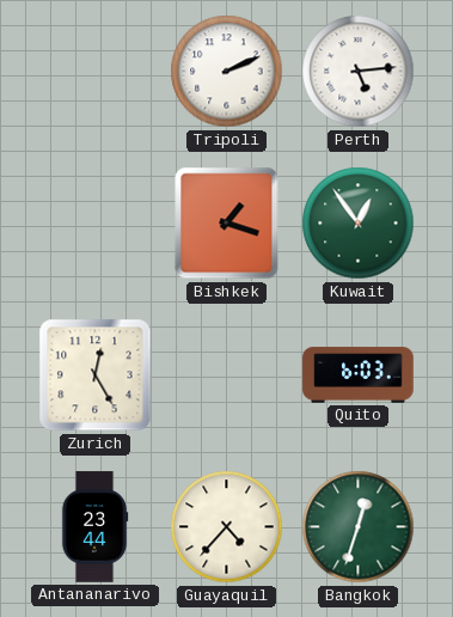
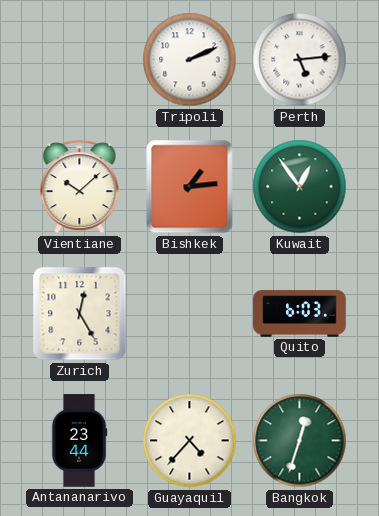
Vientiane: none -> 10:08 (80, 187)
Bishkek: 1:18 -> 1:14 (190, 187)
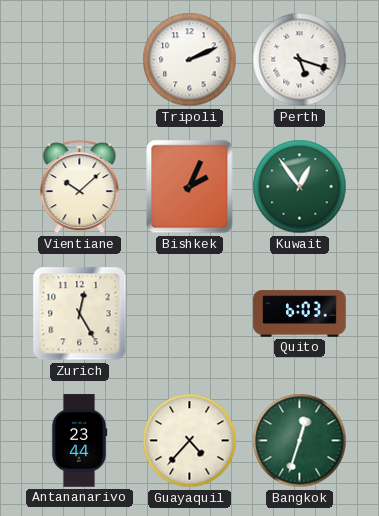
Perth: 5:14 -> 5:18 (300, 60)
Bishkek: 1:14 -> 2:04 (190, 187)
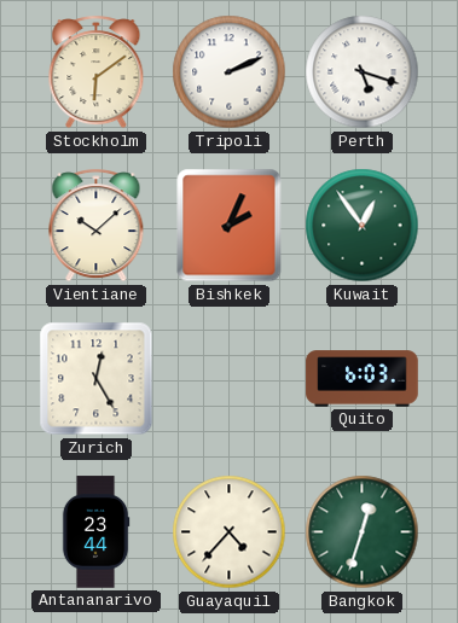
Stockholm: none -> 6:09 (97, 72)
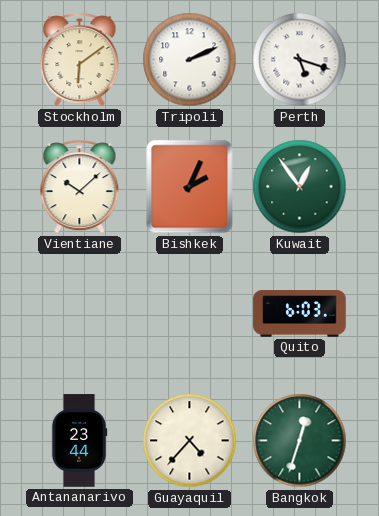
Zurich: 12:25 -> none (97, 379)
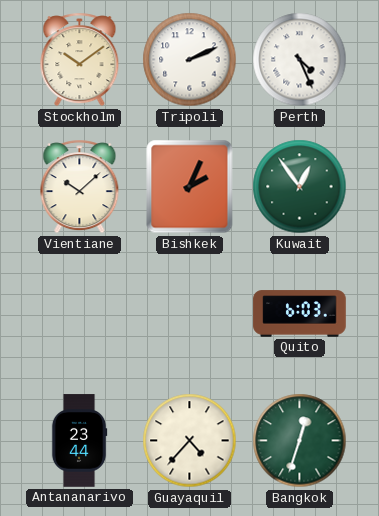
Stockholm: 6:09 -> 10:09 (80, 60)
Perth: 5:18 -> 4:26 (300, 60)
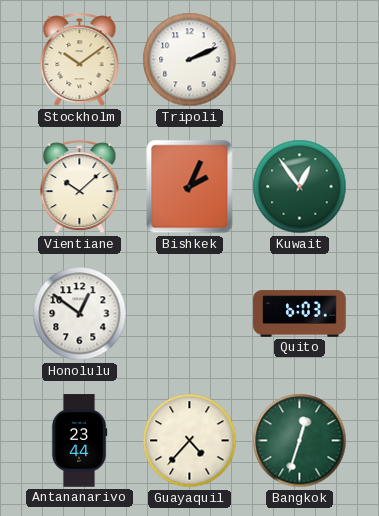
Perth: 4:26 -> none (300, 60)
Honolulu: none -> 12:51 (80, 314)
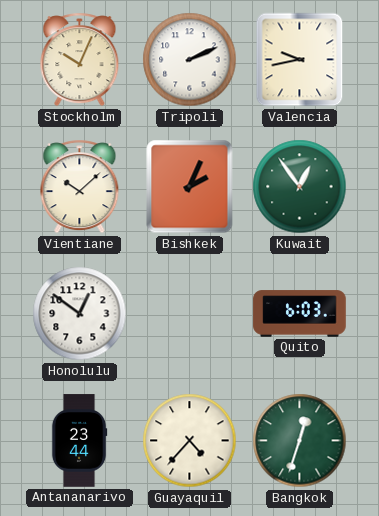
Stockholm: 10:09 -> 10:04 (80, 60)
Valencia: none -> 9:43 (300, 60)
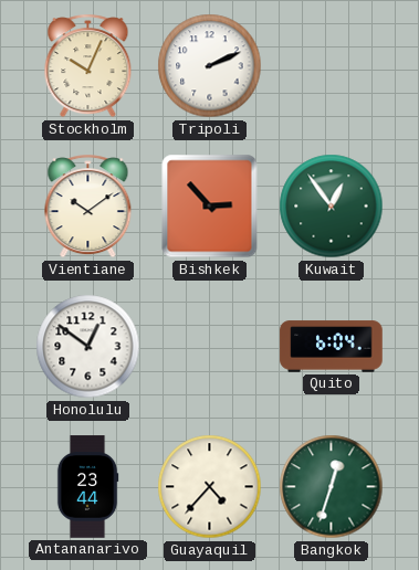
Valencia: 9:43 -> none (300, 60)
Vientiane: 10:08 -> 10:09 (88, 207)
Bishkek: 2:04 -> 2:53 (210, 207)
Quito: 6:03 -> 6:04 (332, 347)
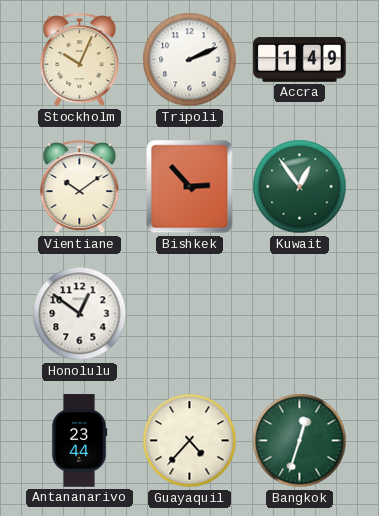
Accra: none -> 1:49 (300, 60)
Quito: 6:04 -> none (332, 347)
